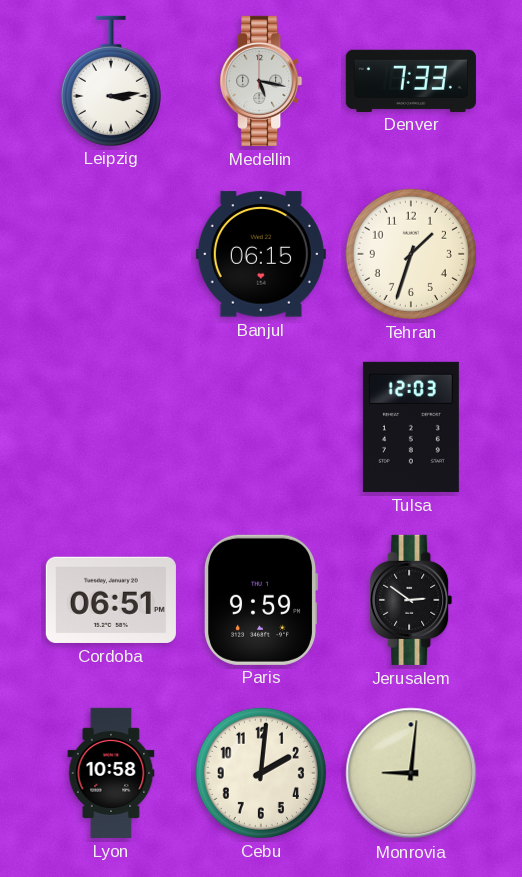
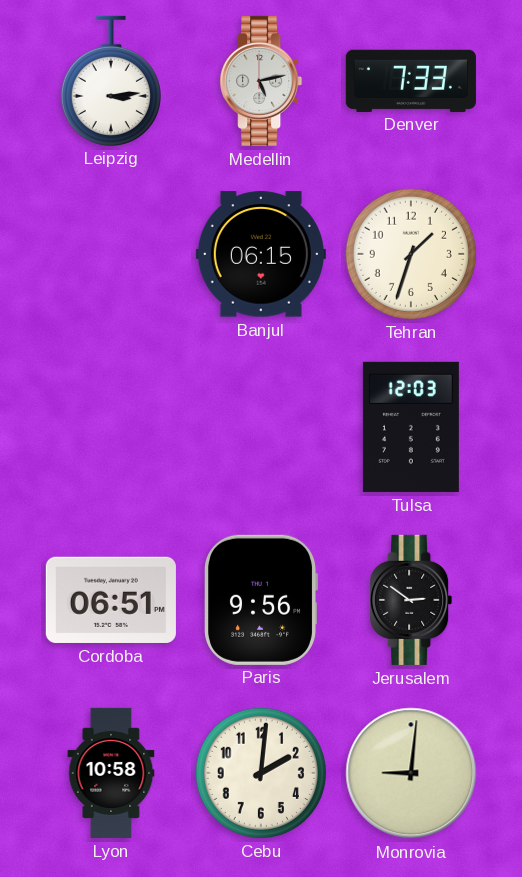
Medellin: 5:17 -> 5:13 (261, 81)
Paris: 9:59 -> 9:56 (261, 600)
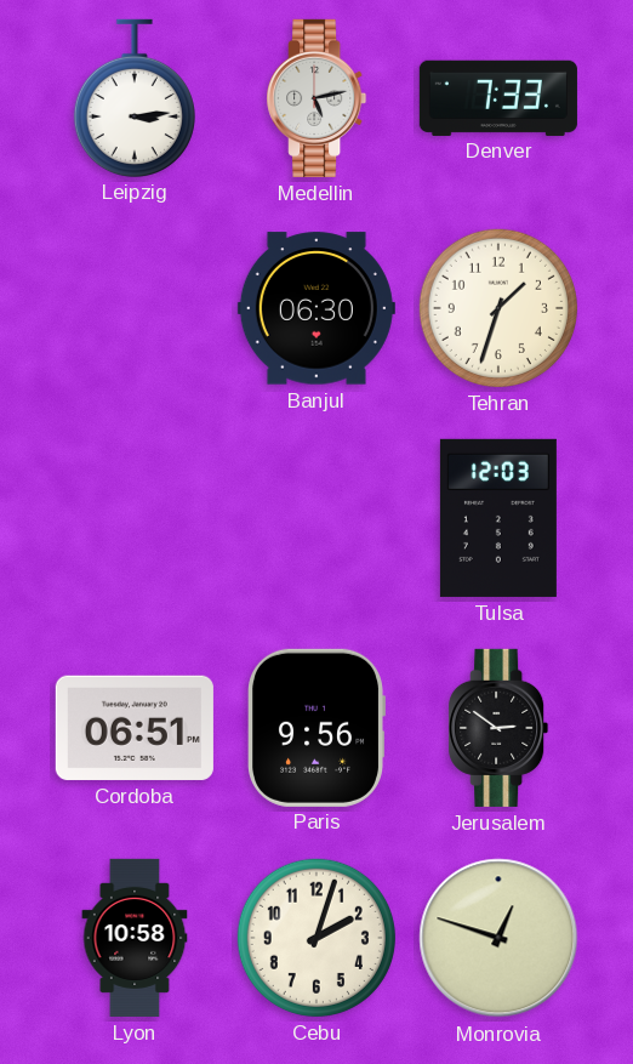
Banjul: 06:15 -> 06:30 (316, 308)
Cebu: 2:01 -> 2:03 (316, 938)
Monrovia: 9:01 -> 12:48 (498, 938)
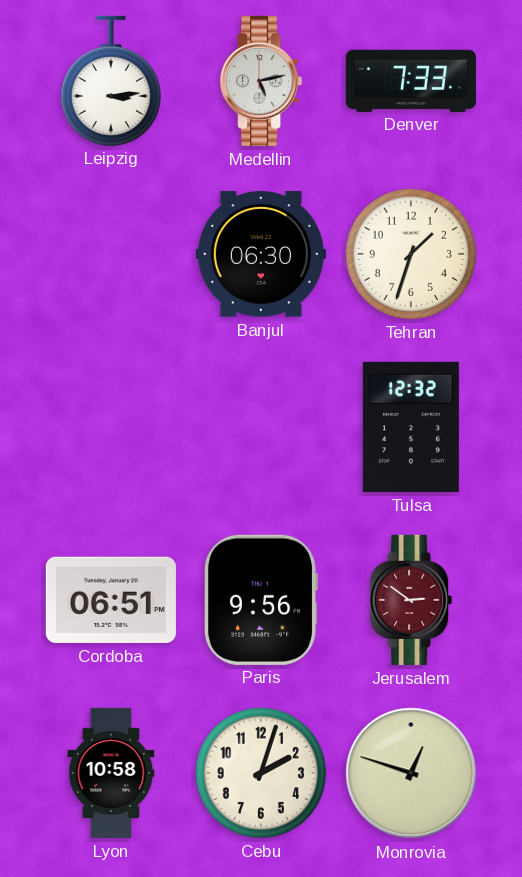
Tulsa: 12:03 -> 12:32 (411, 427)
Jerusalem dial: black -> burgundy (411, 600)
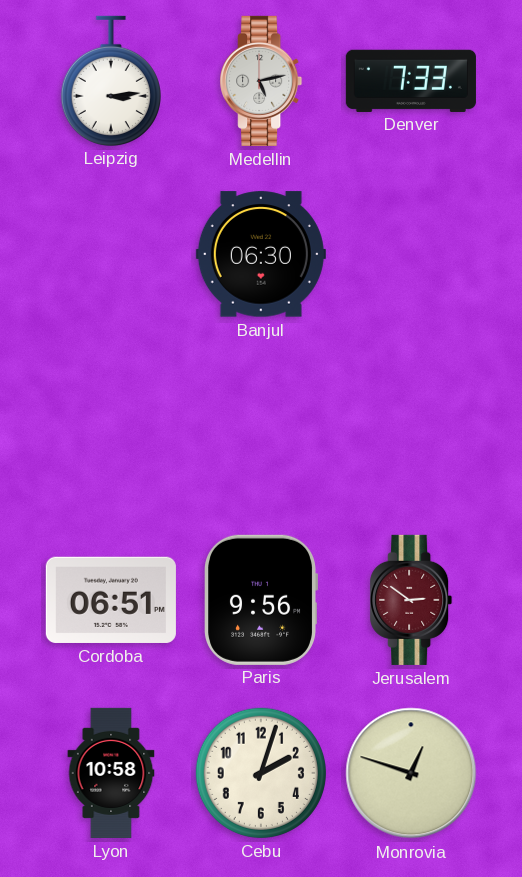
Tehran: 1:33 -> none (411, 254)
Tulsa: 12:32 -> none (411, 427)
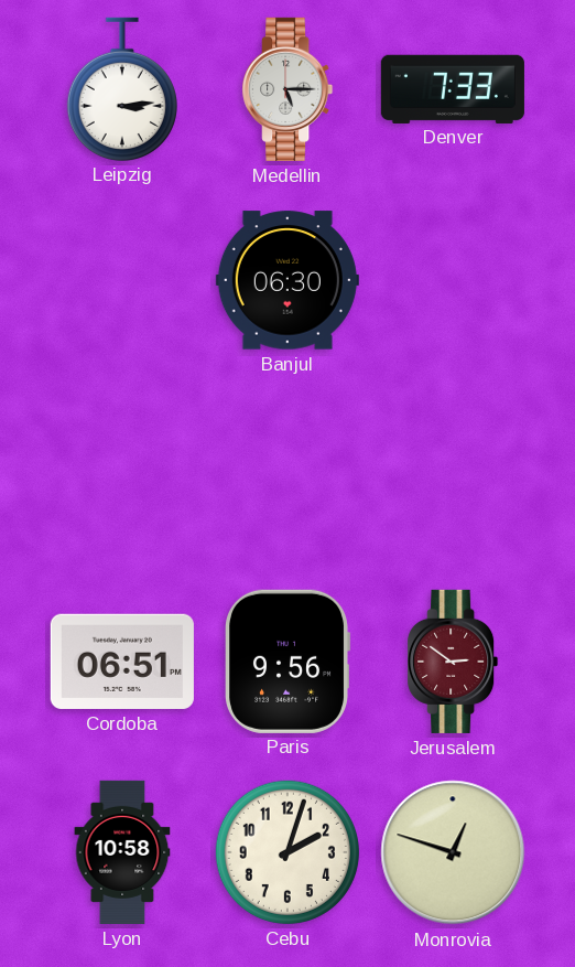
Medellin: 5:13 -> 5:15 (287, 89)
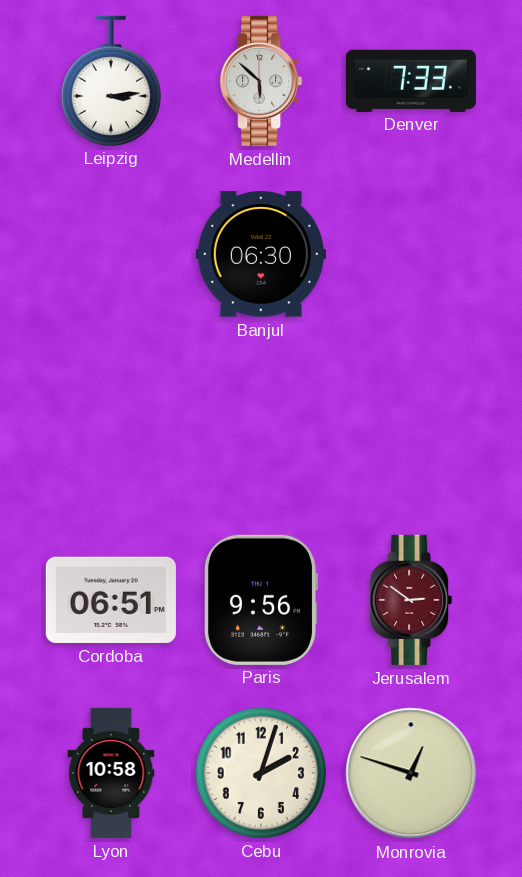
Medellin: 5:15 -> 5:52 (261, 81)
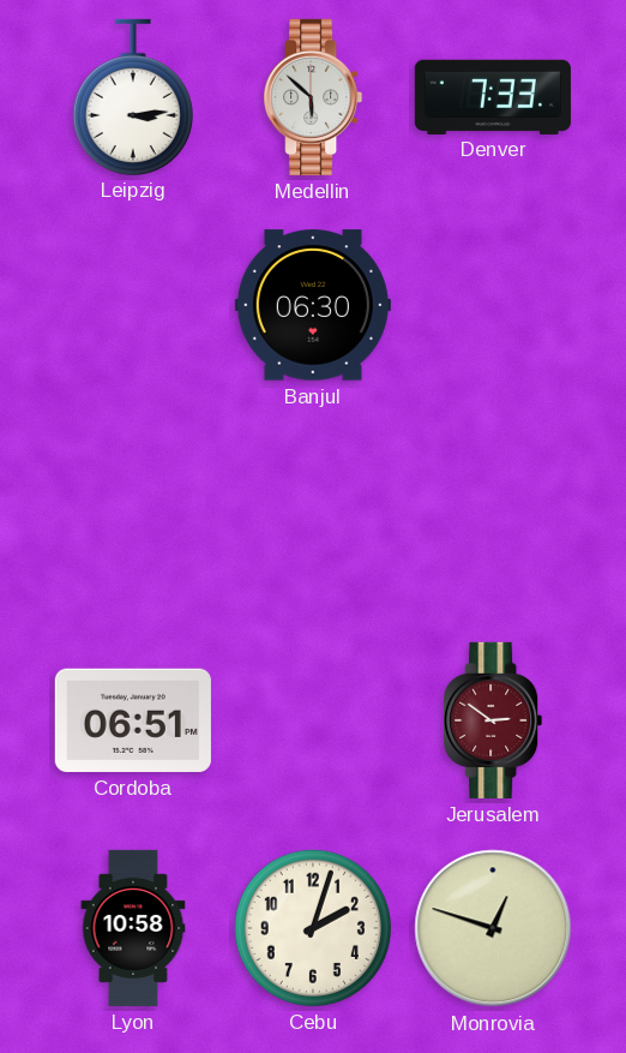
Paris: 9:56 -> none (261, 600)
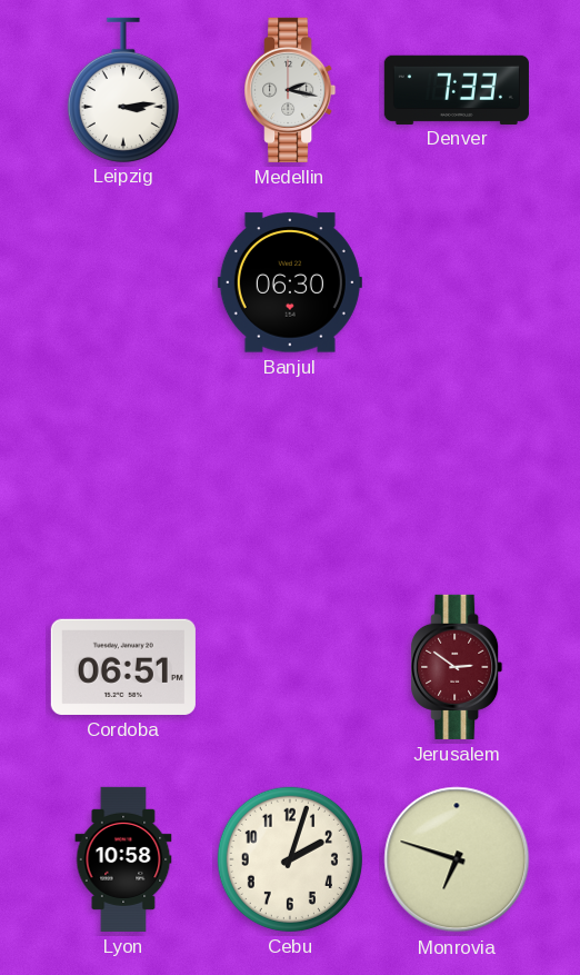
Medellin: 5:52 -> 2:17 (290, 90)
Monrovia: 12:48 -> 6:48 (457, 859)
